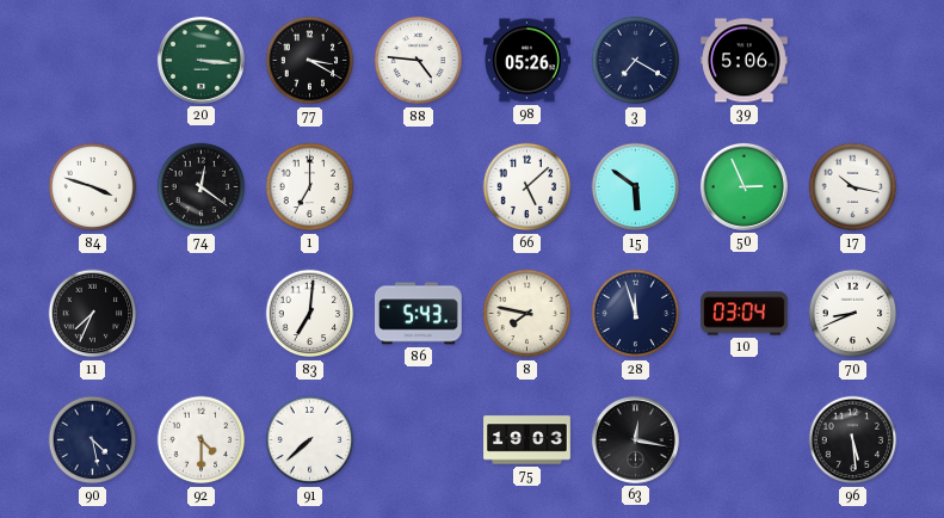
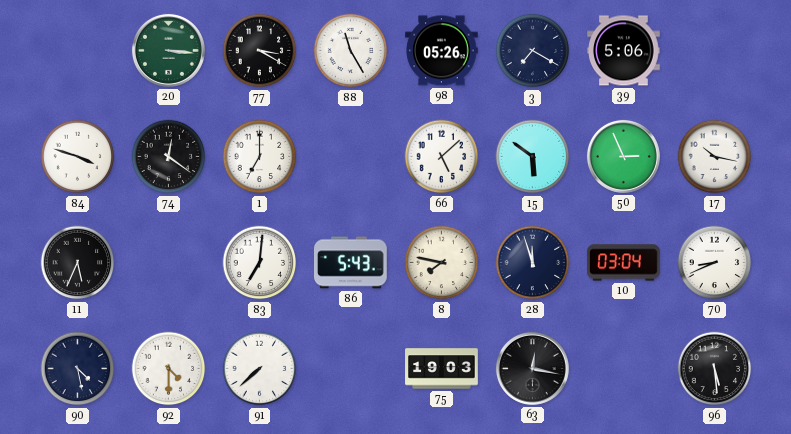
88: 4:46 -> 11:25 (351, 51)
11: 7:34 -> 5:34 (78, 263)
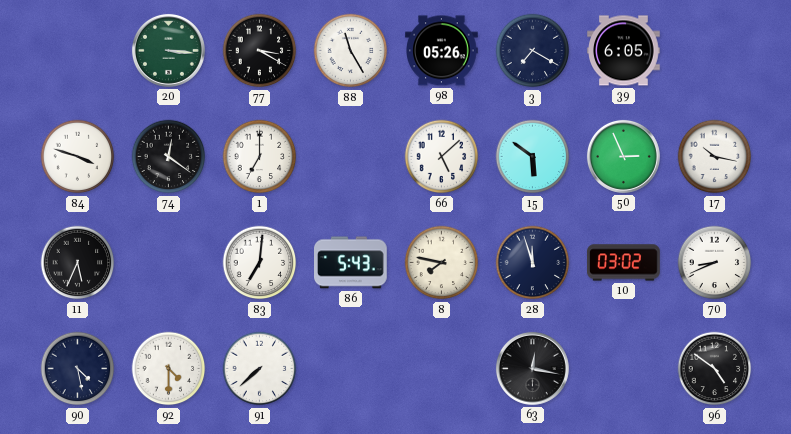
39: 5:06 -> 6:05 (624, 51)
10: 03:04 -> 03:02 (624, 263)
75: 19:03 -> none (442, 369)
96: 5:29 -> 4:51 (715, 369)
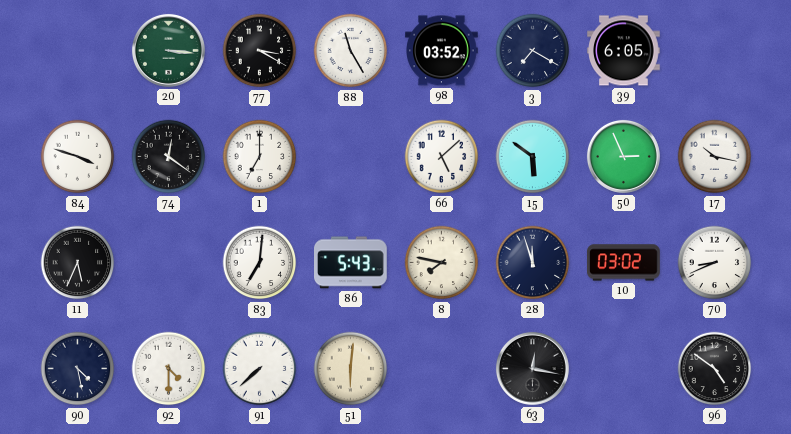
98: 05:26 -> 03:52 (442, 51)
51: none -> 6:01 (351, 369)
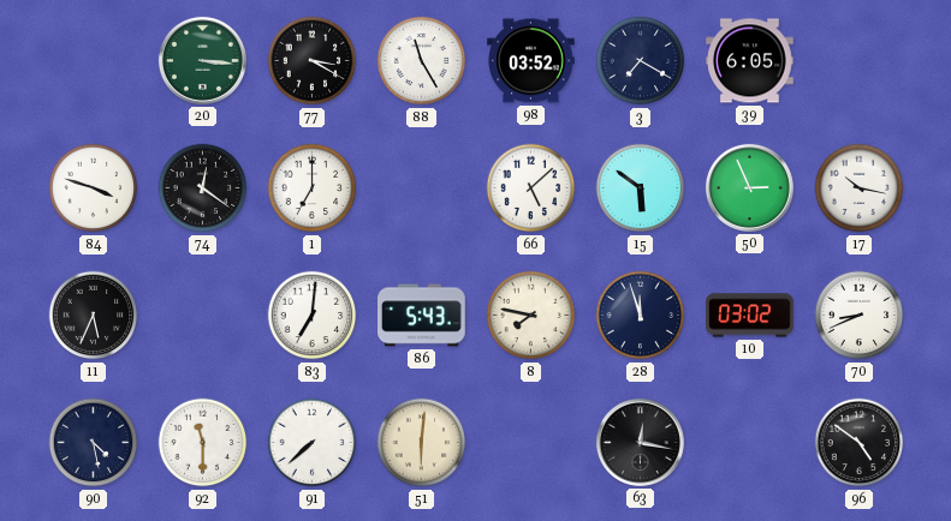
92: 4:30 -> 11:30 (203, 443)
